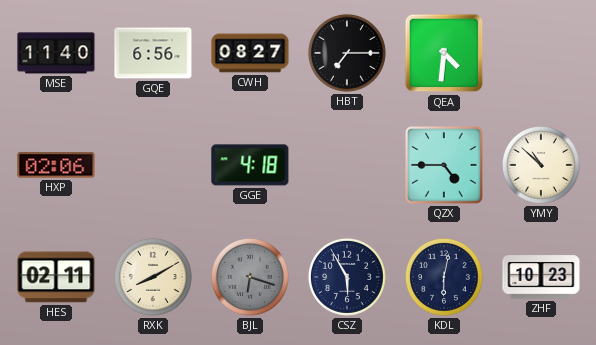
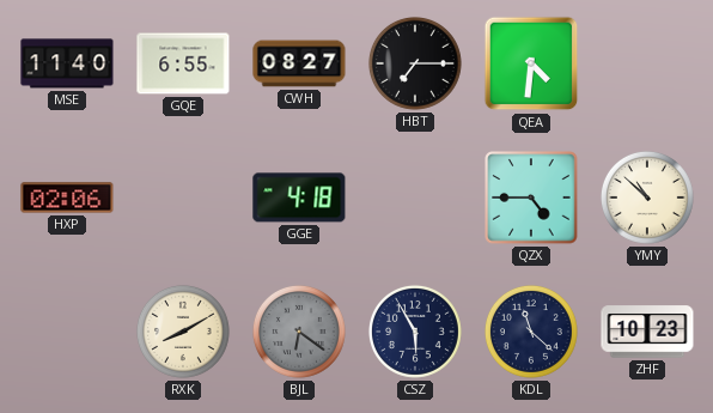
GQE: 6:56 -> 6:55 (183, 63)
HES: 02:11 -> none (56, 277)
BJL: 6:18 -> 6:21 (299, 332)
KDL: 6:02 -> 11:22 (531, 332)
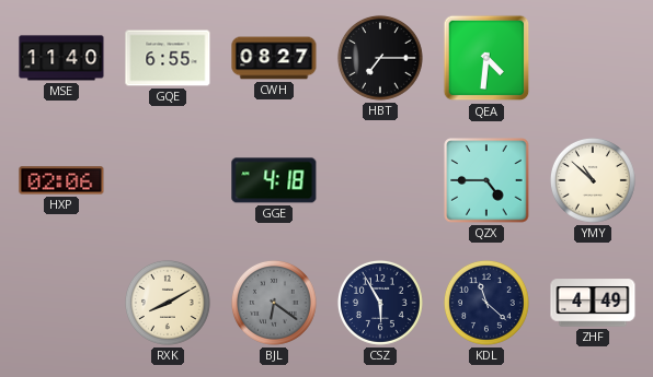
ZHF: 10:23 -> 4:49 (593, 303)
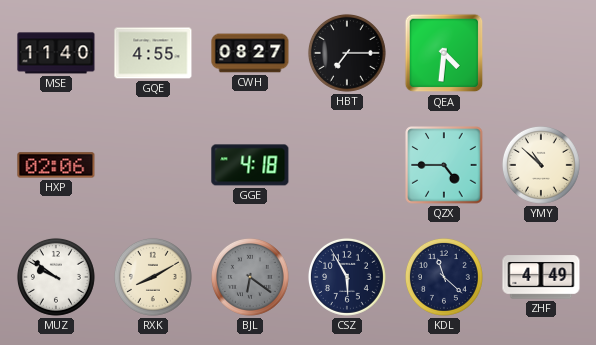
GQE: 6:55 -> 4:55 (153, 53)
MUZ: none -> 9:51 (56, 277)
